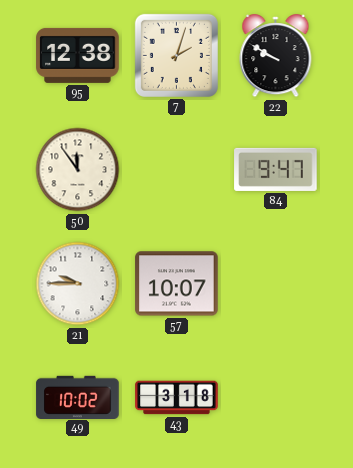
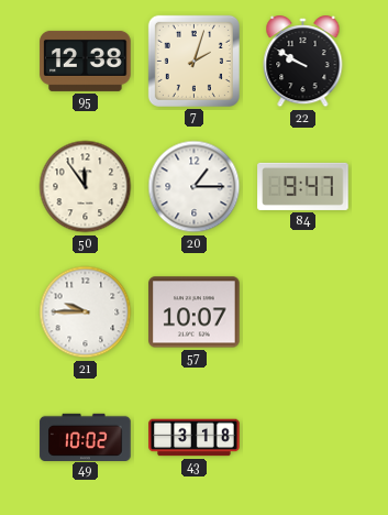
20: none -> 1:15 (195, 187)
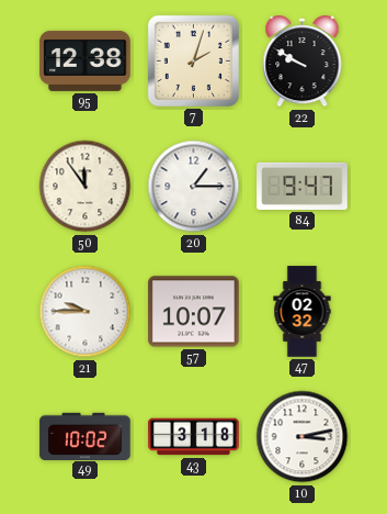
47: none -> 02:32 (303, 312)
10: none -> 3:13 (303, 437)
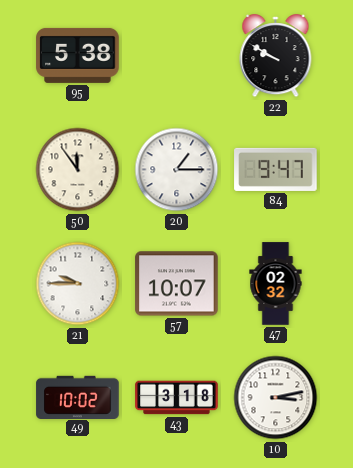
95: 12:38 -> 5:38 (78, 55)
7: 2:03 -> none (193, 60)
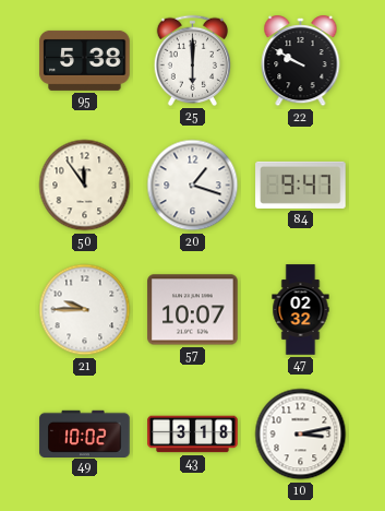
25: none -> 6:00 (192, 60)
20: 1:15 -> 1:18 (193, 186)
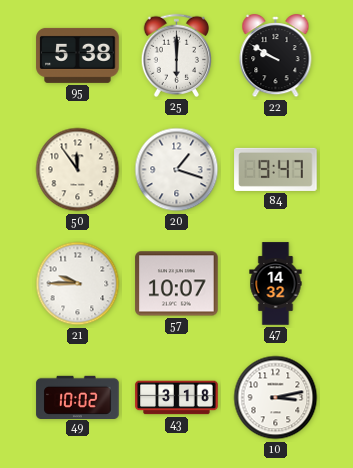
47: 02:32 -> 14:32 (276, 284)
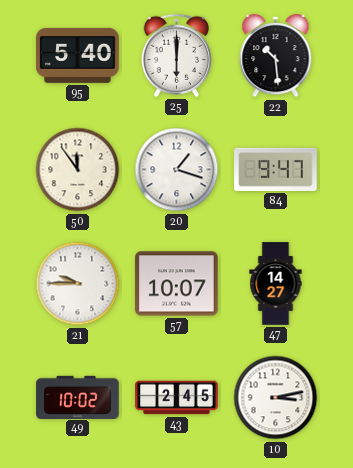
95: 5:38 -> 5:40 (78, 55)
22: 9:50 -> 10:29 (276, 56)
47: 14:32 -> 14:27 (276, 284)
43: 3:18 -> 2:45 (177, 398)
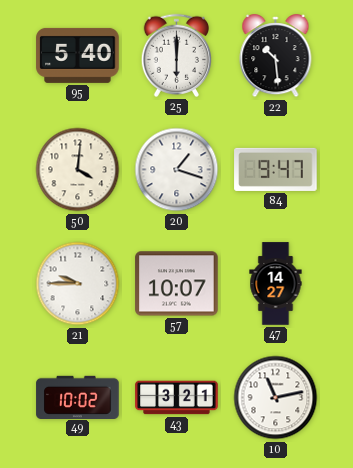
50: 11:54 -> 4:01 (78, 170)
43: 2:45 -> 3:21 (177, 398)
10: 3:13 -> 11:13 (276, 398)
